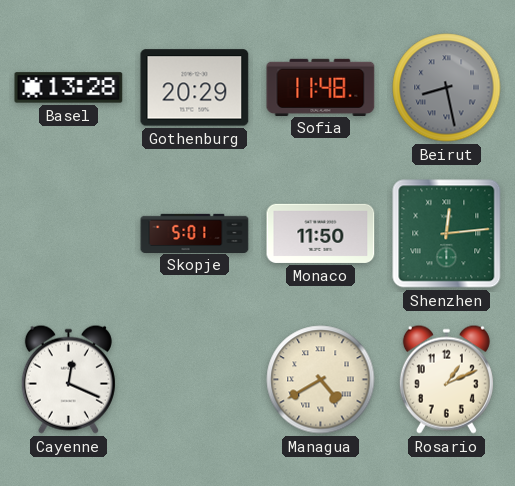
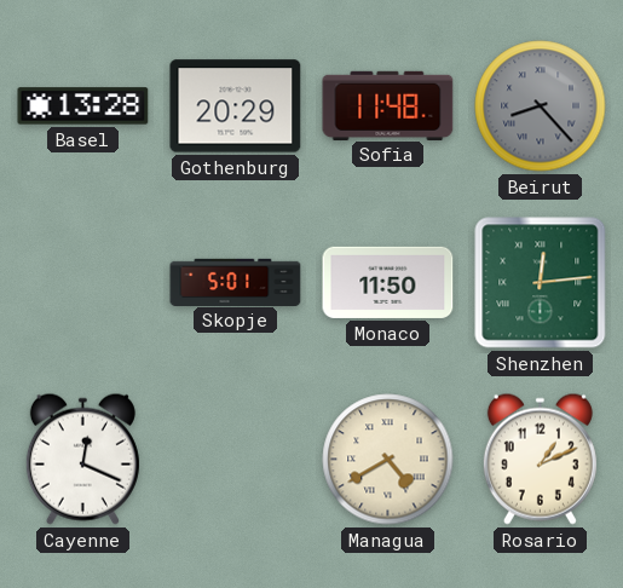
Beirut: 8:28 -> 8:23 (541, 106)
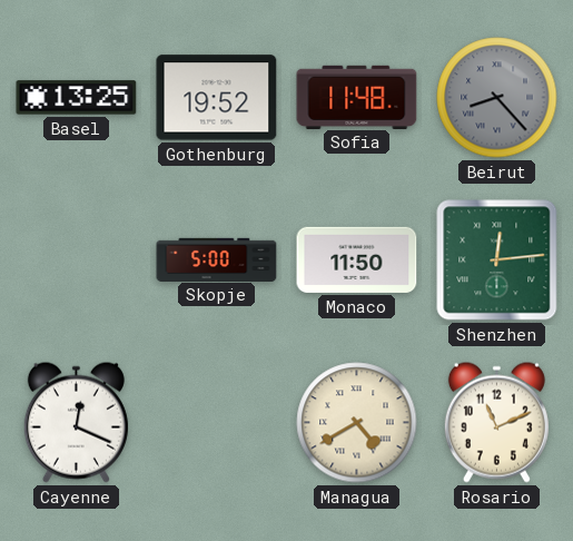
Basel: 13:28 -> 13:25 (77, 98)
Gothenburg: 20:29 -> 19:52 (217, 98)
Skopje: 5:01 -> 5:00 (217, 259)
Rosario: 1:11 -> 11:11 (496, 422)
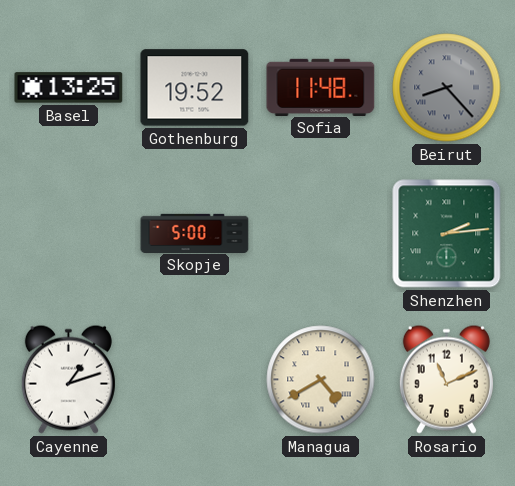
Monaco: 11:50 -> none (357, 259)
Shenzhen: 12:14 -> 2:14 (447, 234)
Cayenne: 12:19 -> 1:12 (68, 379)
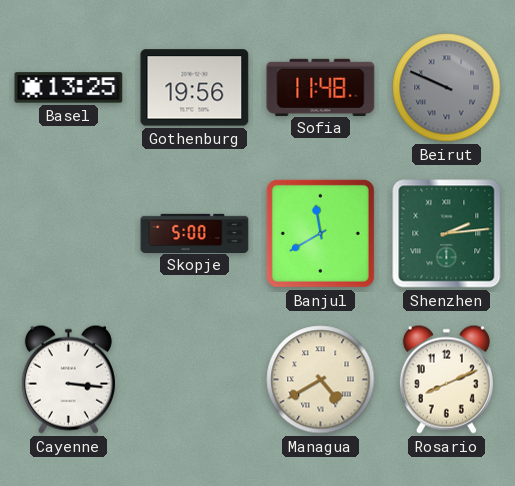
Gothenburg: 19:52 -> 19:56 (195, 88)
Beirut: 8:23 -> 9:49 (447, 88)
Banjul: none -> 11:40 (320, 233)
Cayenne: 1:12 -> 3:16 (68, 379)
Rosario: 11:11 -> 8:11 (446, 379)
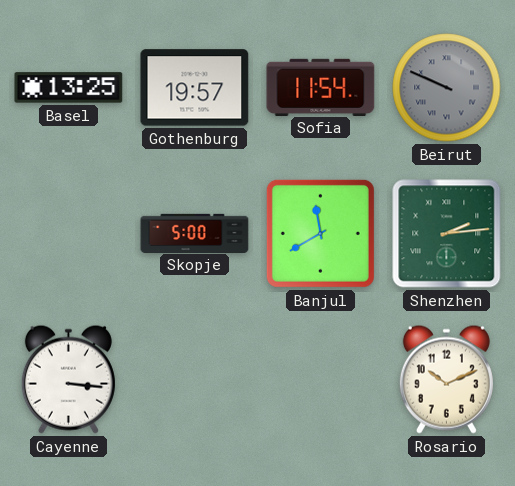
Gothenburg: 19:56 -> 19:57 (195, 88)
Sofia: 11:48 -> 11:54 (321, 87)
Managua: 4:40 -> none (321, 380)
Rosario: 8:11 -> 10:11 (446, 379)
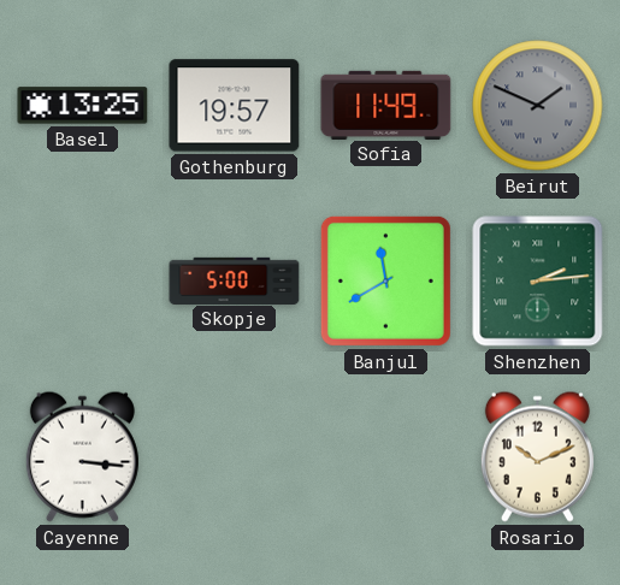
Sofia: 11:54 -> 11:49 (386, 105)
Beirut: 9:49 -> 1:49 (538, 106)
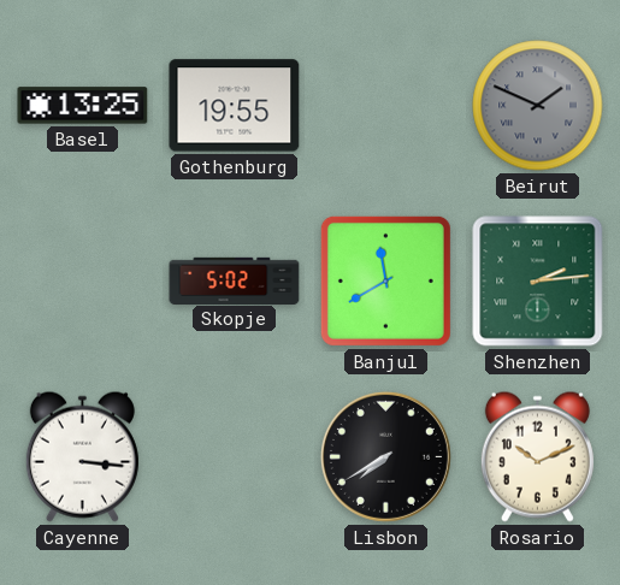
Gothenburg: 19:57 -> 19:55 (235, 106)
Sofia: 11:49 -> none (386, 105)
Skopje: 5:00 -> 5:02 (235, 280)
Lisbon: none -> 7:40 (385, 456)
